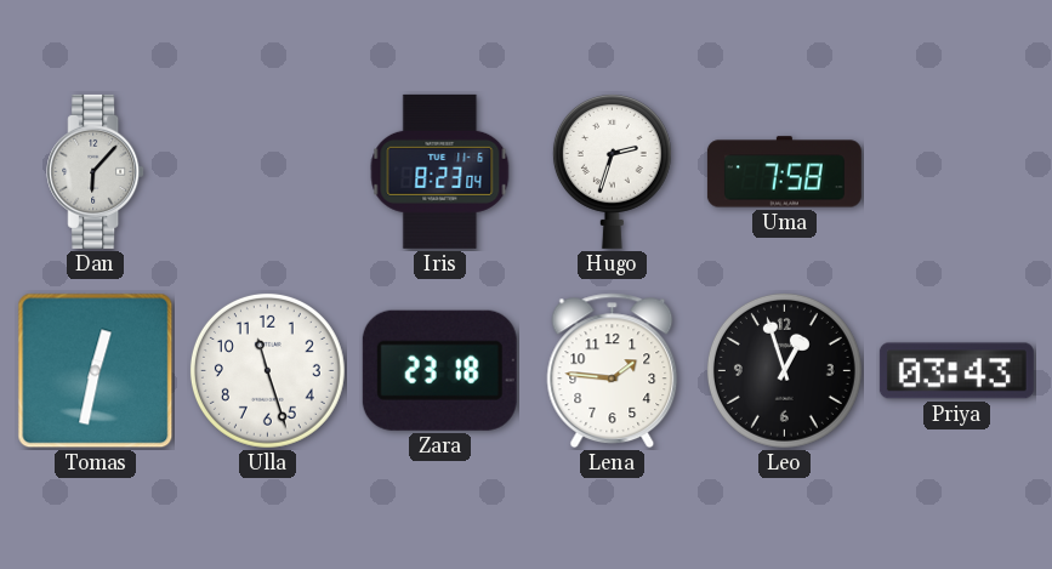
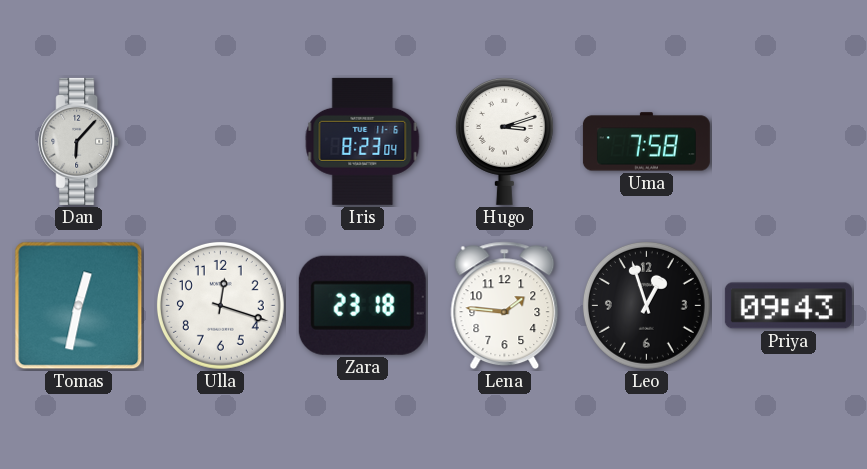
Hugo: 2:33 -> 3:12 (504, 142)
Ulla: 11:27 -> 12:18 (220, 305)
Priya: 03:43 -> 09:43 (788, 306)
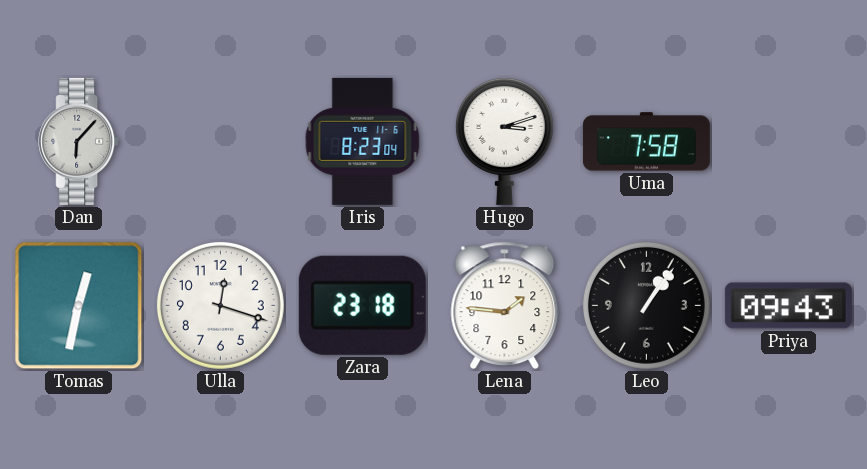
Leo: 12:57 -> 1:06 (646, 305)
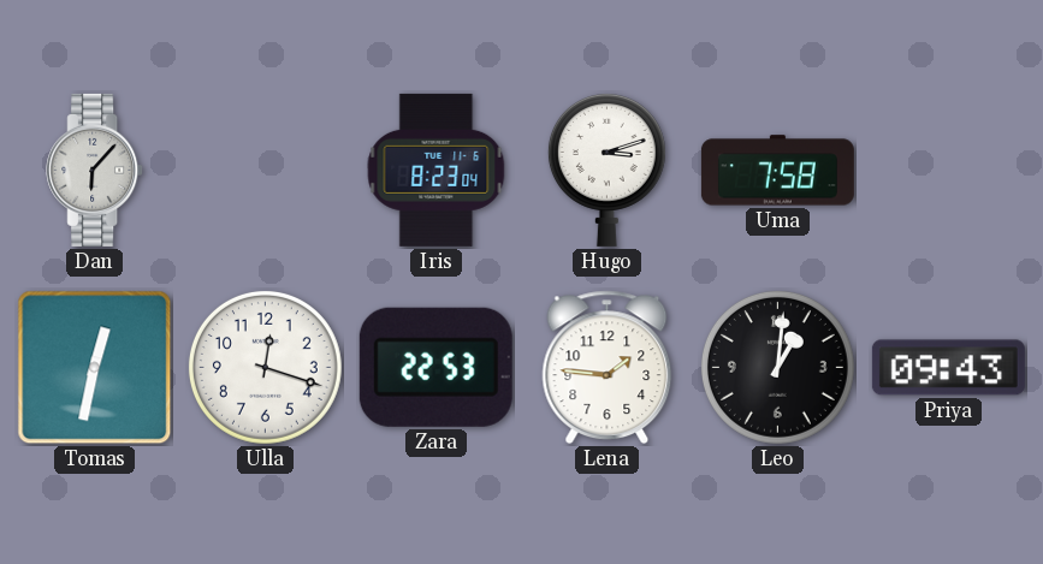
Zara: 23:18 -> 22:53 (435, 367)
Leo: 1:06 -> 1:01 (777, 367)
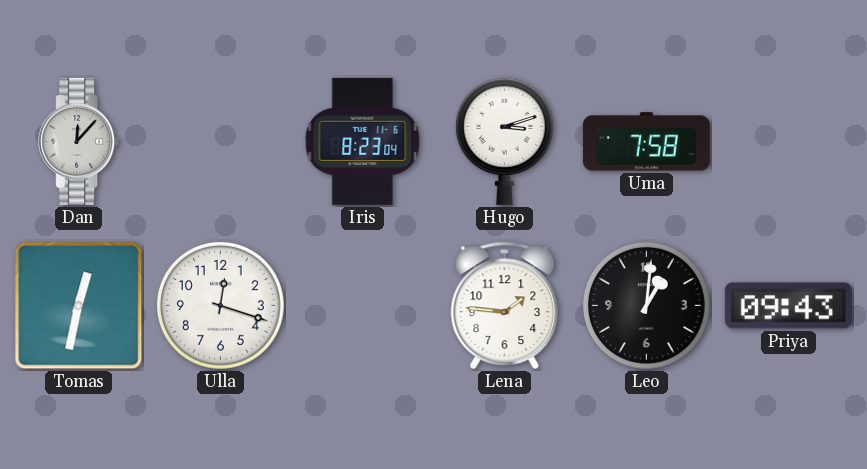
Dan: 6:07 -> 12:07 (79, 141)
Zara: 22:53 -> none (435, 367)
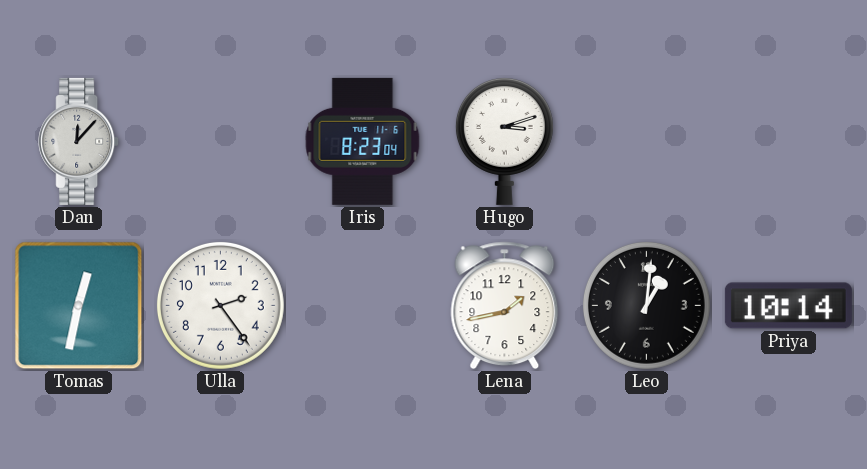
Uma: 7:58 -> none (646, 142)
Ulla: 12:18 -> 2:24 (220, 305)
Lena: 1:46 -> 1:43 (505, 306)
Priya: 09:43 -> 10:14 (788, 306)
